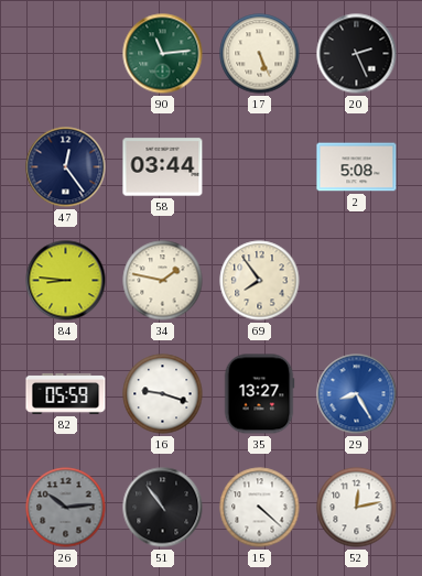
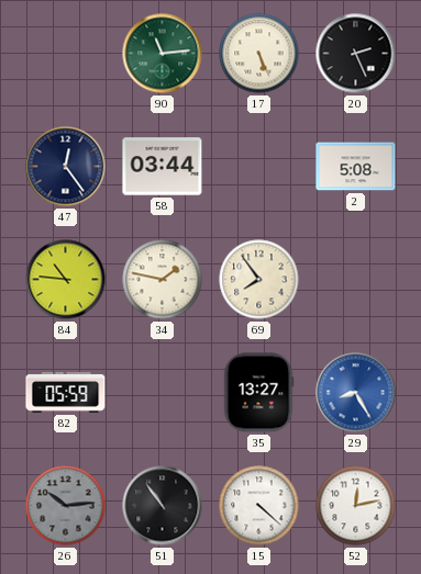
84: 8:46 -> 10:46 (66, 280)
16: 9:18 -> none (163, 394)
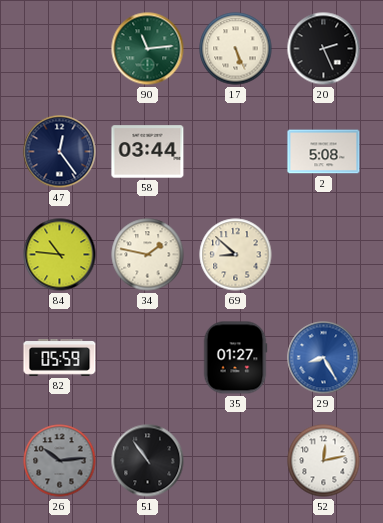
69: 7:54 -> 8:52 (236, 255)
35: 13:27 -> 01:27 (235, 358)
15: 4:22 -> none (259, 506)
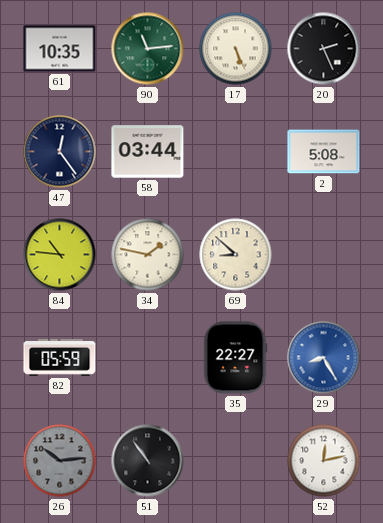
61: none -> 10:35 (60, 49)
35: 01:27 -> 22:27 (235, 358)
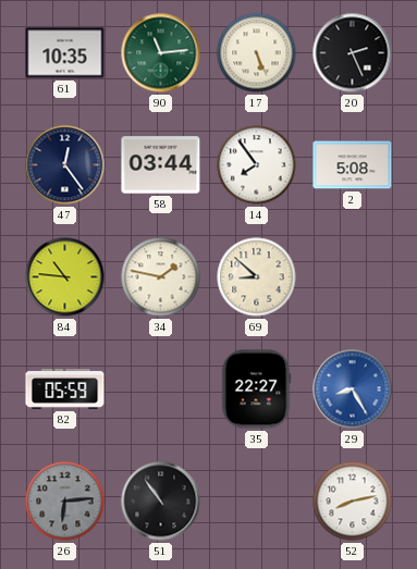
14: none -> 7:54 (257, 165)
26: 10:14 -> 6:14 (65, 502)
52: 12:13 -> 8:13 (353, 502)
